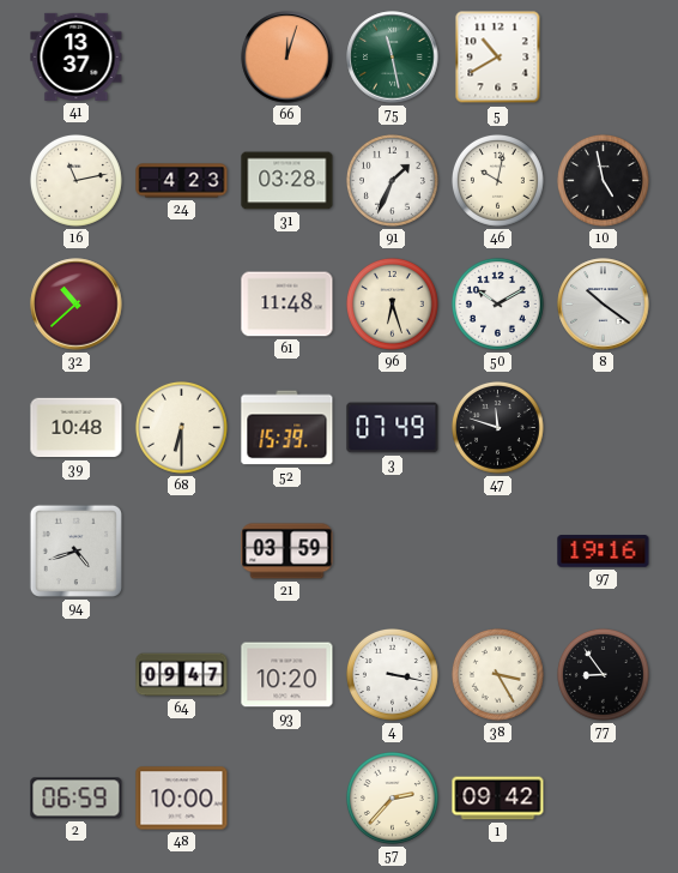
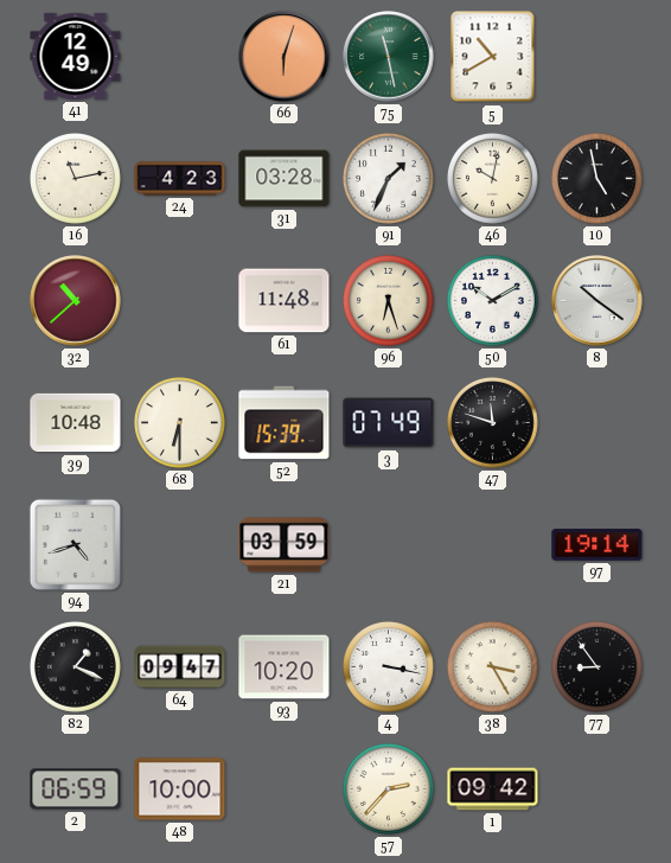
41: 13:37 -> 12:49 (76, 56)
66: 12:03 -> 6:03 (285, 57)
97: 19:16 -> 19:14 (597, 545)
82: none -> 1:19 (75, 666)
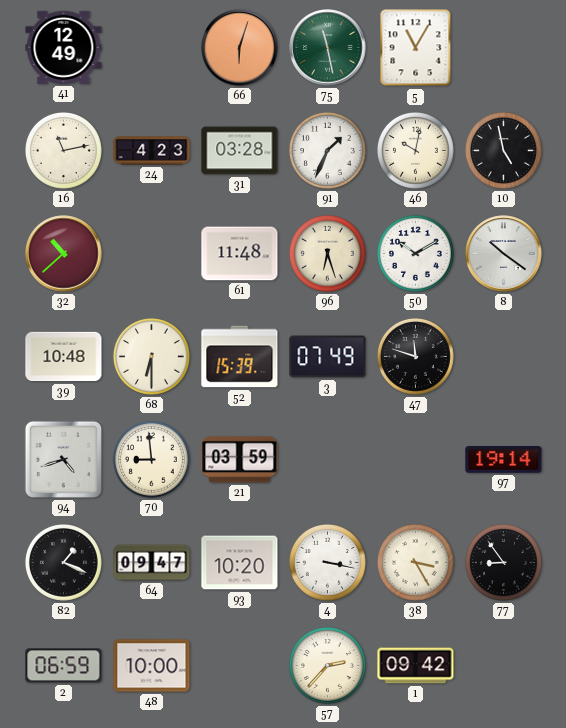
5: 10:40 -> 11:05 (416, 48)
70: none -> 8:59 (151, 459)
